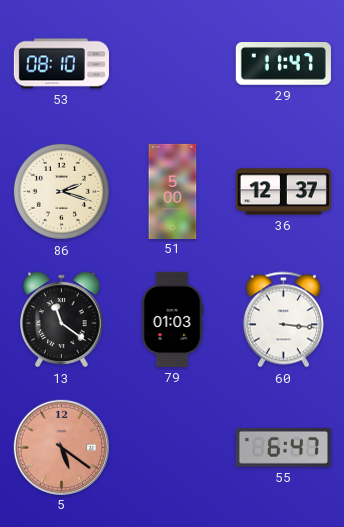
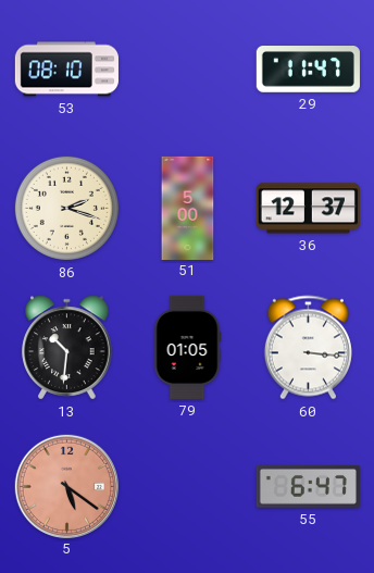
13: 11:21 -> 10:31 (67, 348)
79: 01:03 -> 01:05 (187, 347)
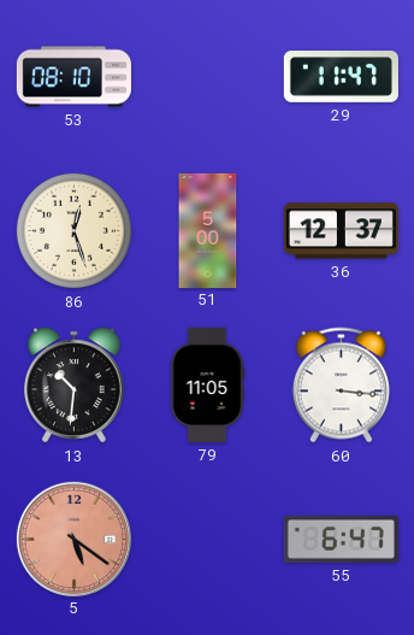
86: 2:18 -> 12:27 (73, 230)
79: 01:05 -> 11:05 (207, 384)
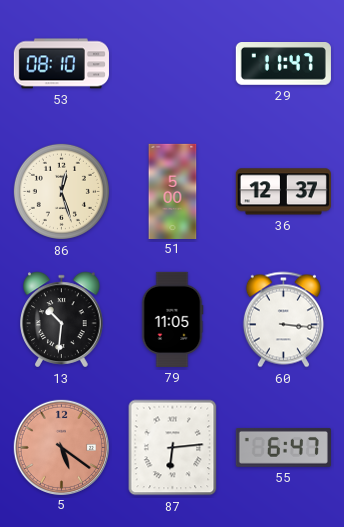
87: none -> 6:14 (173, 448)
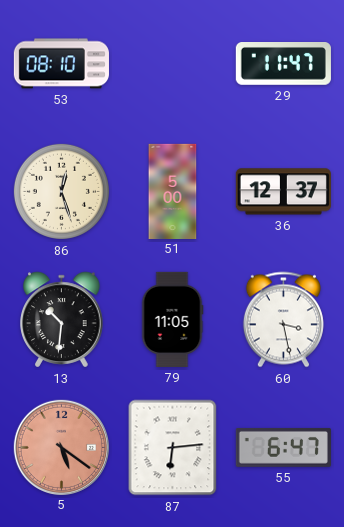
60: 3:16 -> 3:28 (283, 320)
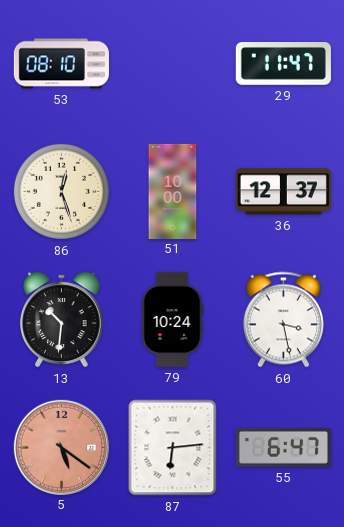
51: 5:00 -> 10:00 (173, 191)
79: 11:05 -> 10:24 (172, 319)
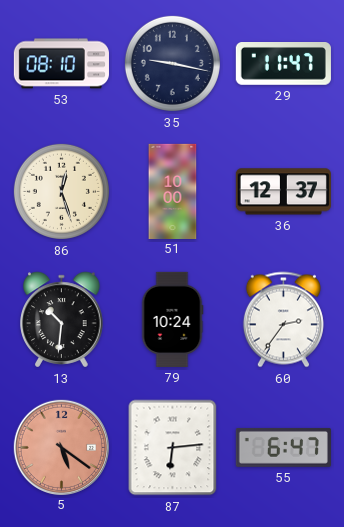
35: none -> 9:17 (172, 63)
60: 3:28 -> 2:36 (283, 320)
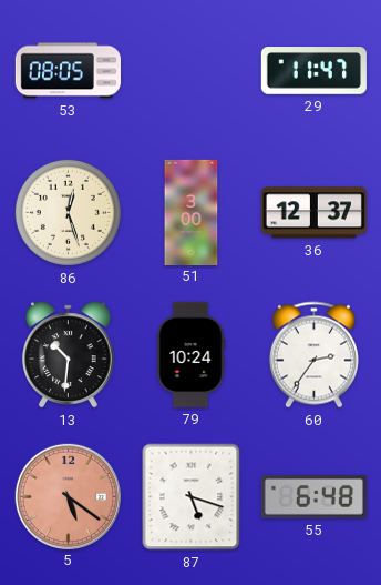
53: 08:10 -> 08:05 (68, 71)
35: 9:17 -> none (172, 63)
51: 10:00 -> 3:00 (192, 212)
87: 6:14 -> 5:18 (192, 497)
55: 6:47 -> 6:48 (313, 496)
